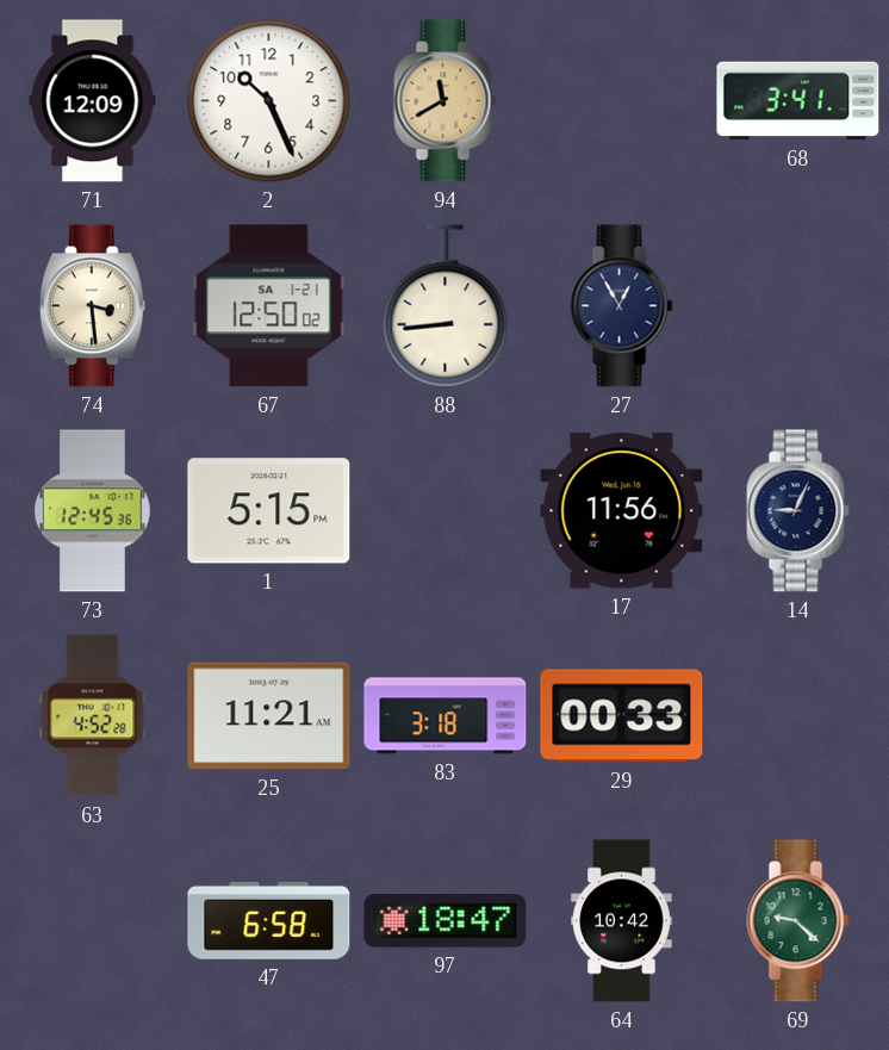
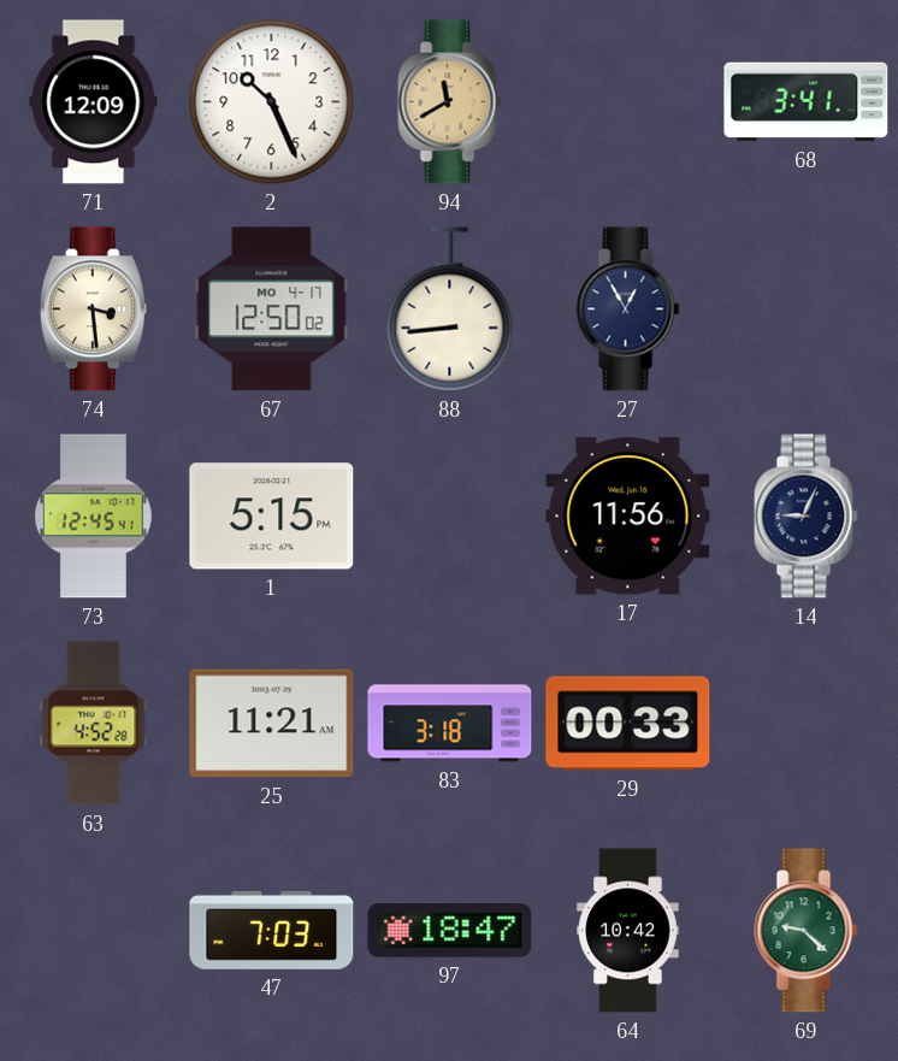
67 date: SA 1-21 -> MO 4-17 (272, 310)
73: 12:45:36 -> 12:45:41 (94, 517)
47: 6:58 -> 7:03 (272, 930)
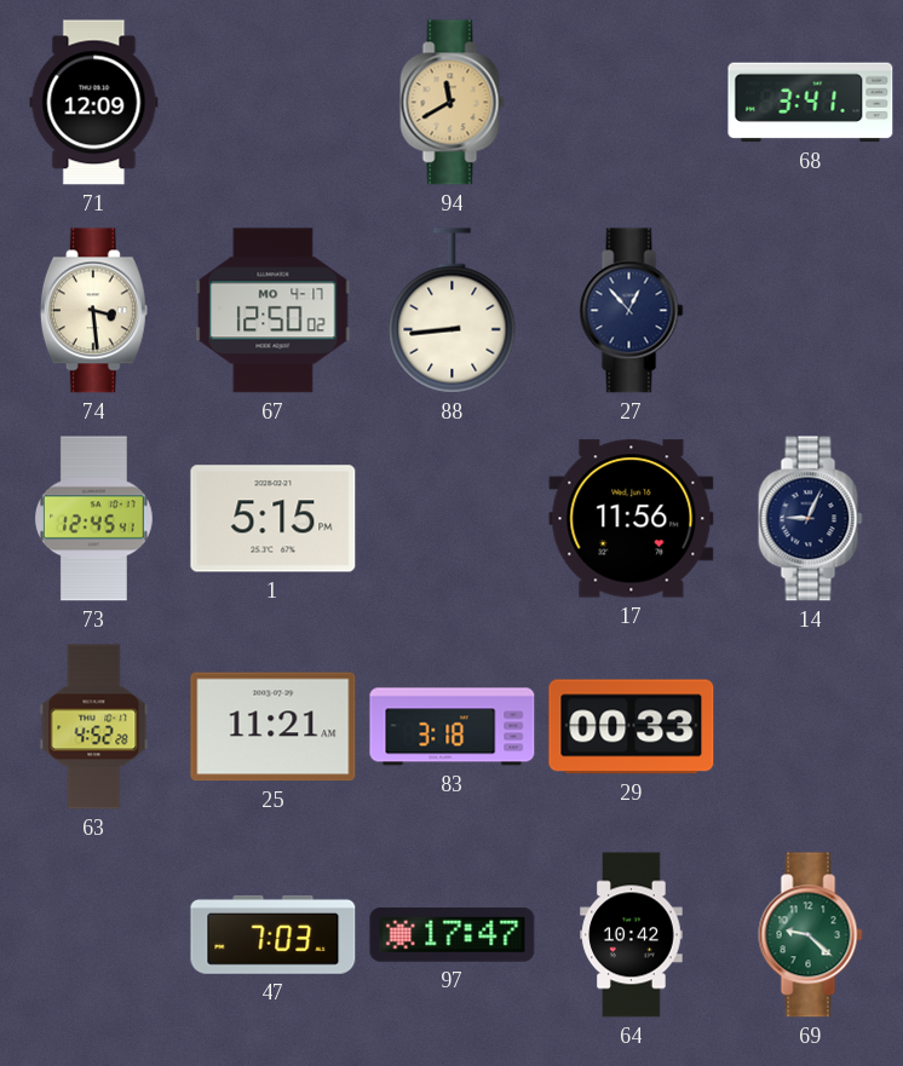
2: 10:26 -> none (272, 102)
27: 12:55 -> 12:53 (632, 311)
97: 18:47 -> 17:47 (453, 935)
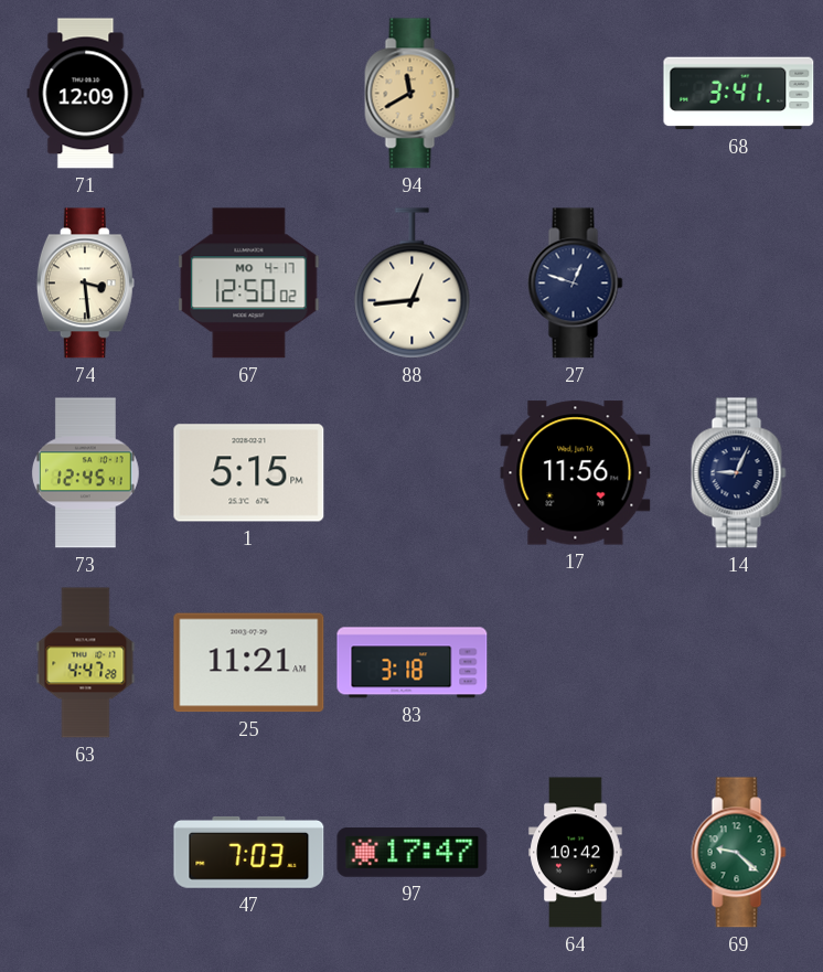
88: 8:44 -> 12:44 (413, 284)
27: 12:53 -> 12:48 (576, 284)
63: 4:52 -> 4:47 (86, 663)
29: 00:33 -> none (632, 727)
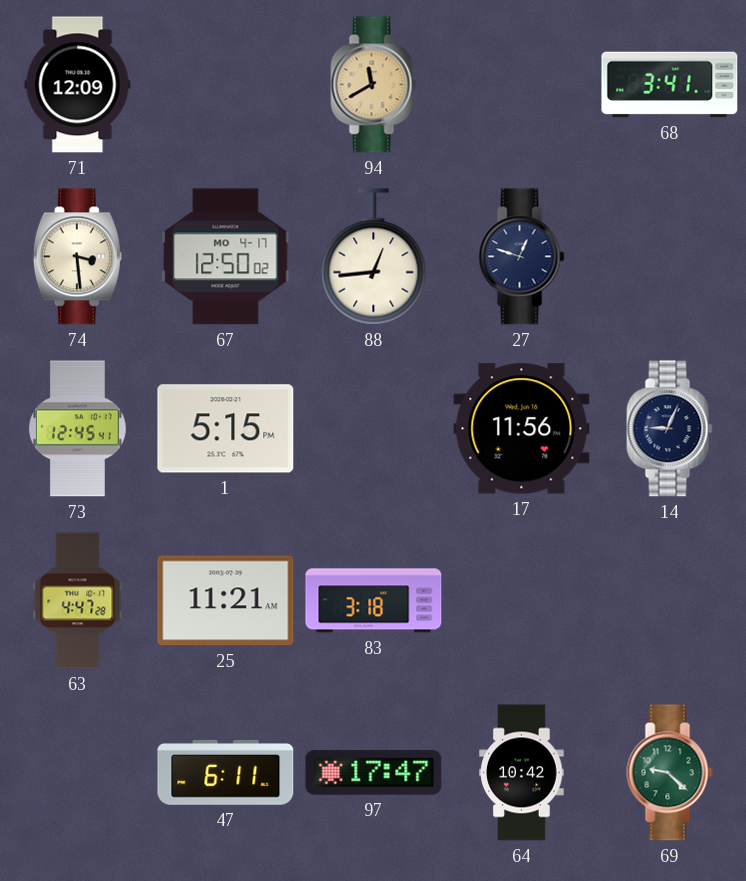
47: 7:03 -> 6:11 (226, 772)
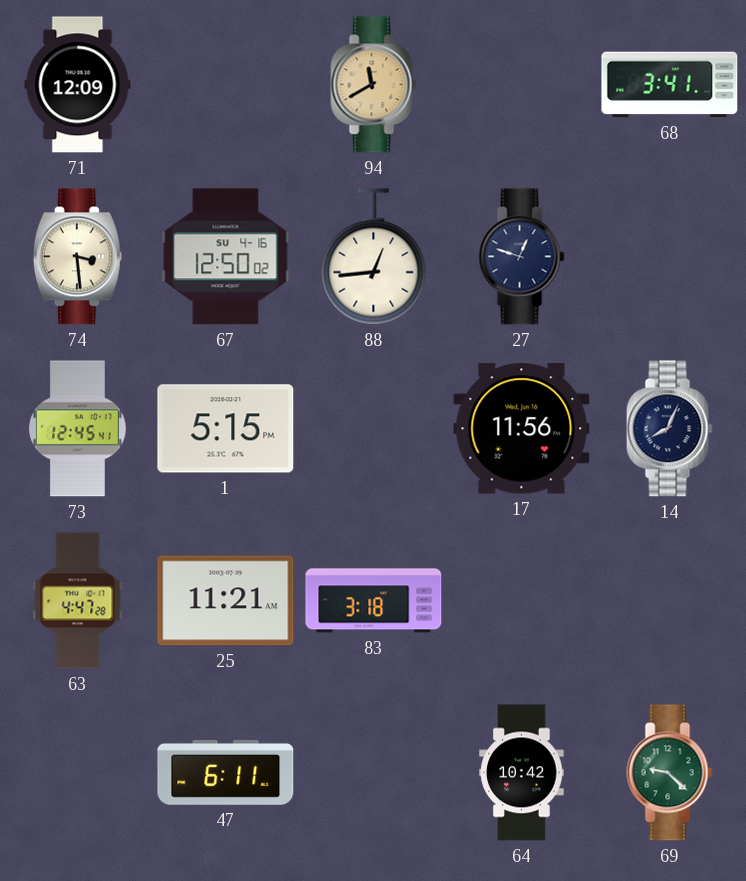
67 date: MO 4-17 -> SU 4-16 (226, 257)
14: 9:04 -> 8:04 (670, 429)
97: 17:47 -> none (374, 773)
